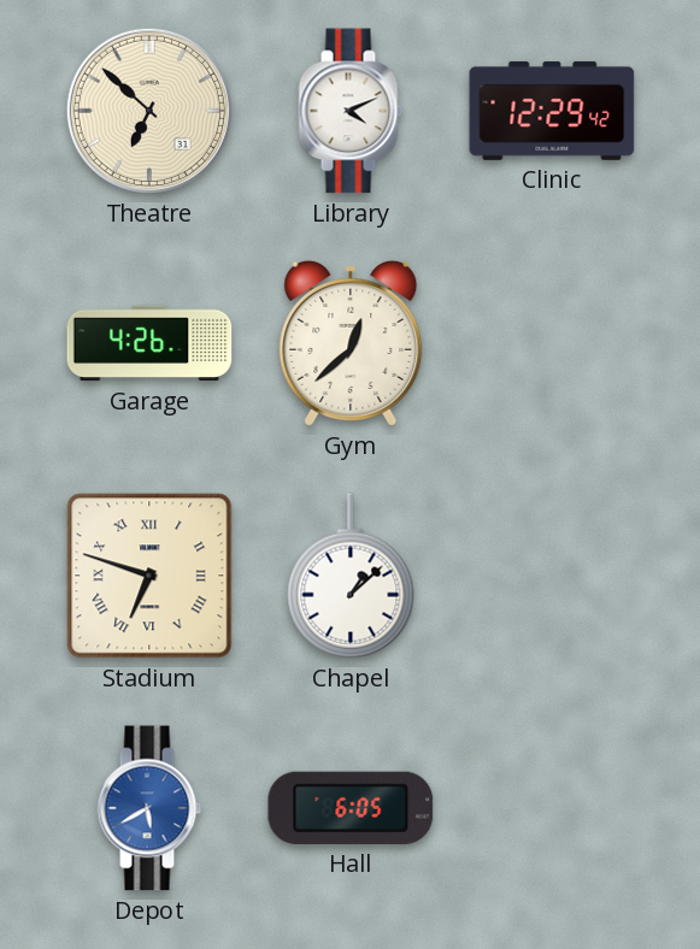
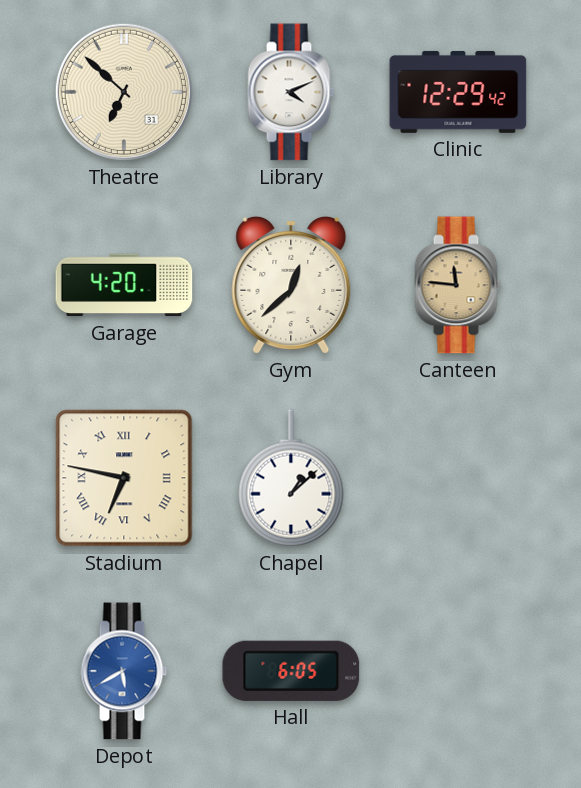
Garage: 4:26 -> 4:20 (124, 285)
Canteen: none -> 11:46 (458, 285)
Stadium: 6:48 -> 6:47 (124, 478)
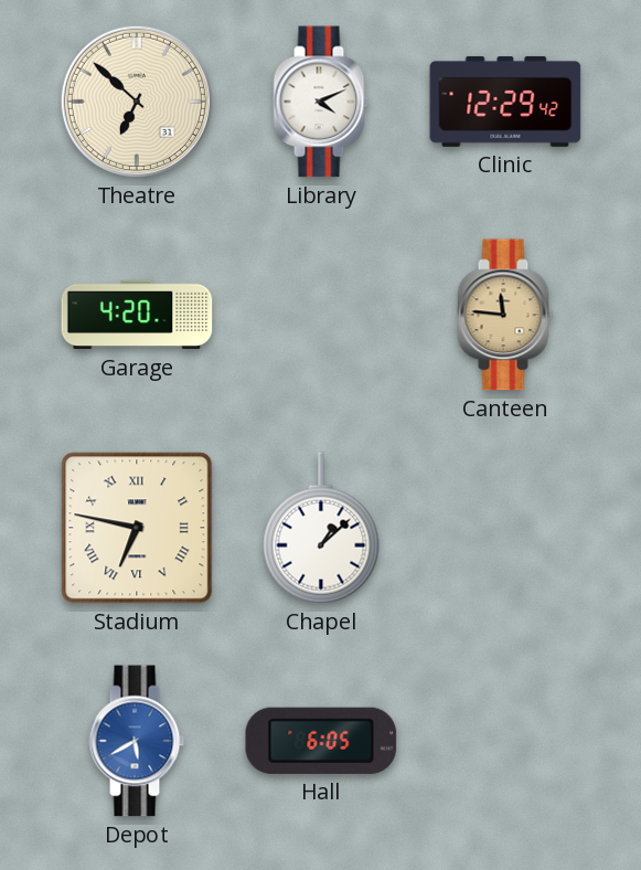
Gym: 12:38 -> none (291, 285)
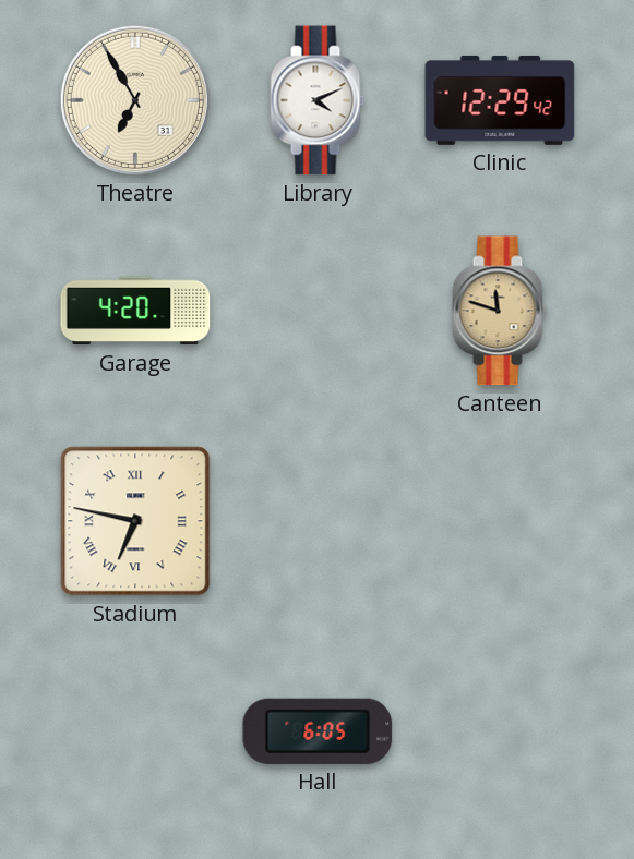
Theatre: 6:52 -> 6:55 (135, 100)
Canteen: 11:46 -> 11:48 (500, 311)
Chapel: 1:08 -> none (321, 528)
Depot: 5:40 -> none (137, 741)
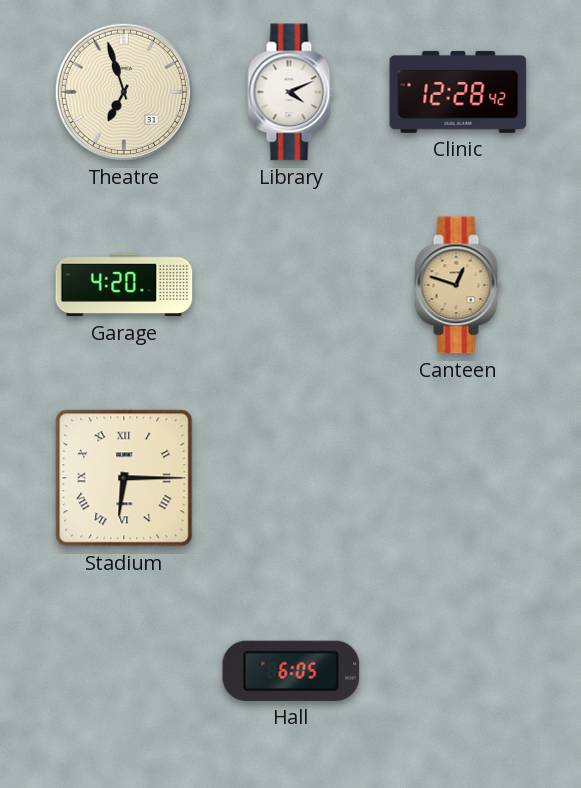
Theatre: 6:55 -> 6:57 (124, 92)
Clinic: 12:29 -> 12:28 (458, 92)
Canteen: 11:48 -> 12:48 (458, 285)
Stadium: 6:47 -> 6:15 (124, 478)
